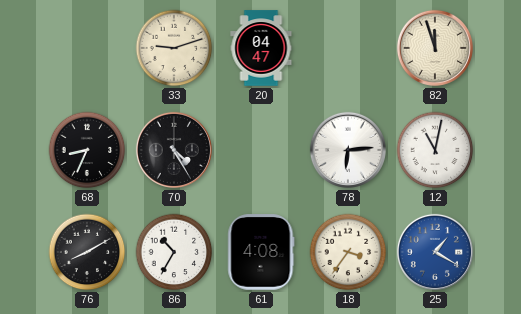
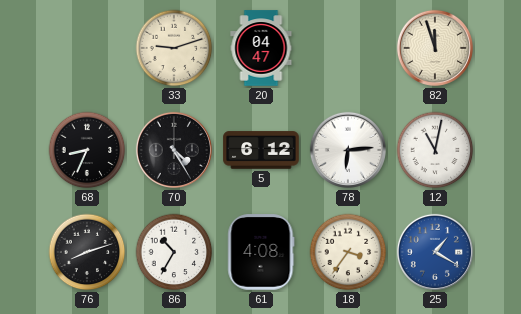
5: none -> 6:12 (261, 150)
76: 8:10 -> 8:12 (87, 252)
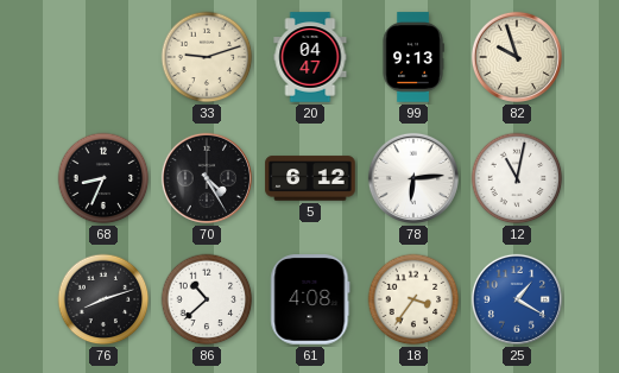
99: none -> 9:13 (413, 57)
82: 11:57 -> 9:57 (517, 57)
86: 10:35 -> 10:38 (207, 299)
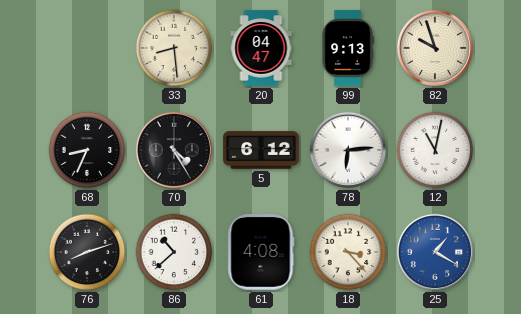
33: 9:12 -> 8:29 (174, 48)
18: 3:36 -> 3:23 (348, 252)
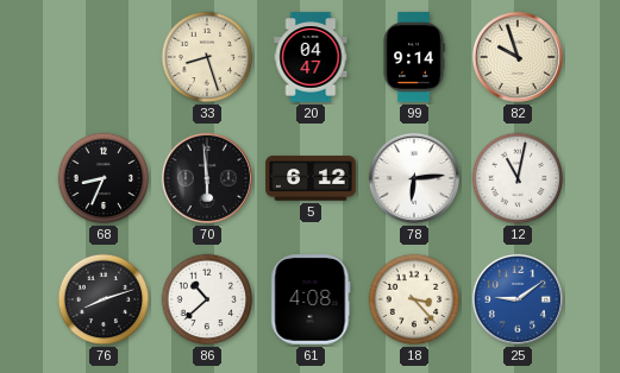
33: 8:29 -> 8:27 (207, 57)
99: 9:13 -> 9:14 (414, 57)
70: 4:25 -> 5:59 (207, 178)
25: 1:20 -> 9:09 (518, 299)
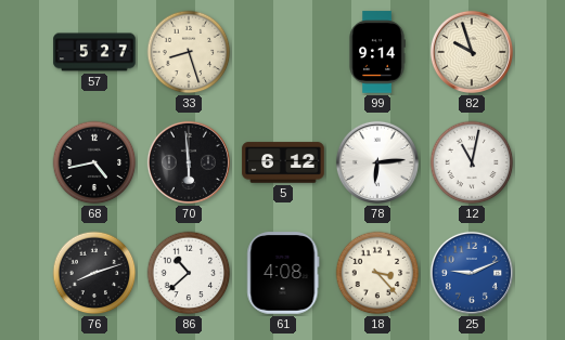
57: none -> 5:27 (94, 52)
20: 04:47 -> none (311, 57)
68: 8:34 -> 4:43 (94, 162)
25: 9:09 -> 9:11 (472, 273)
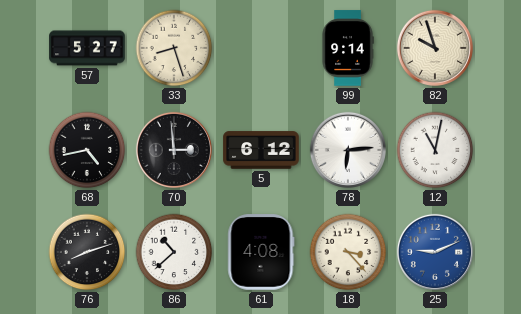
70: 5:59 -> 2:59 (174, 150)
